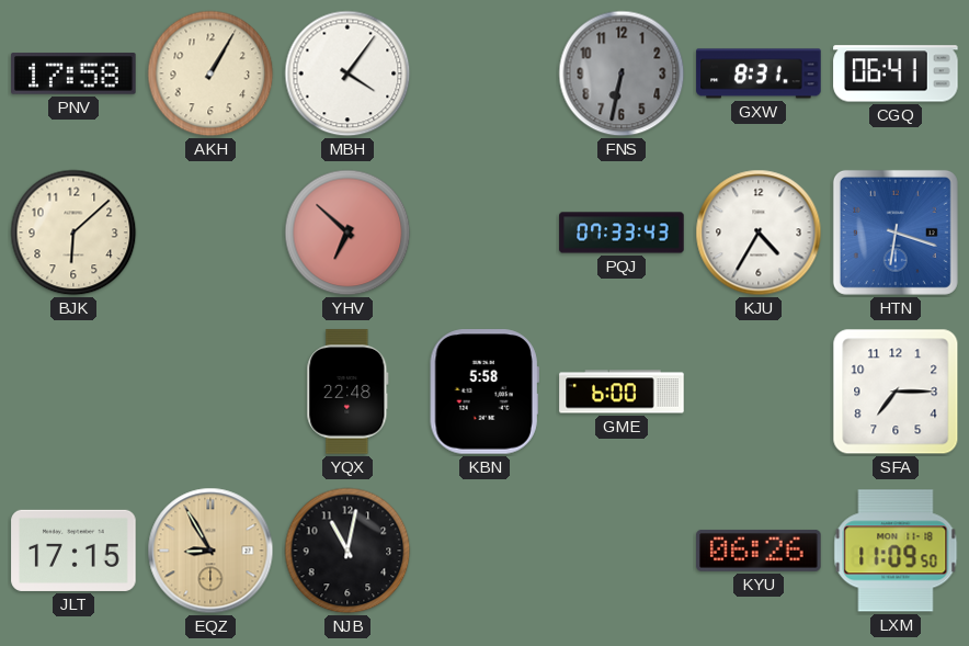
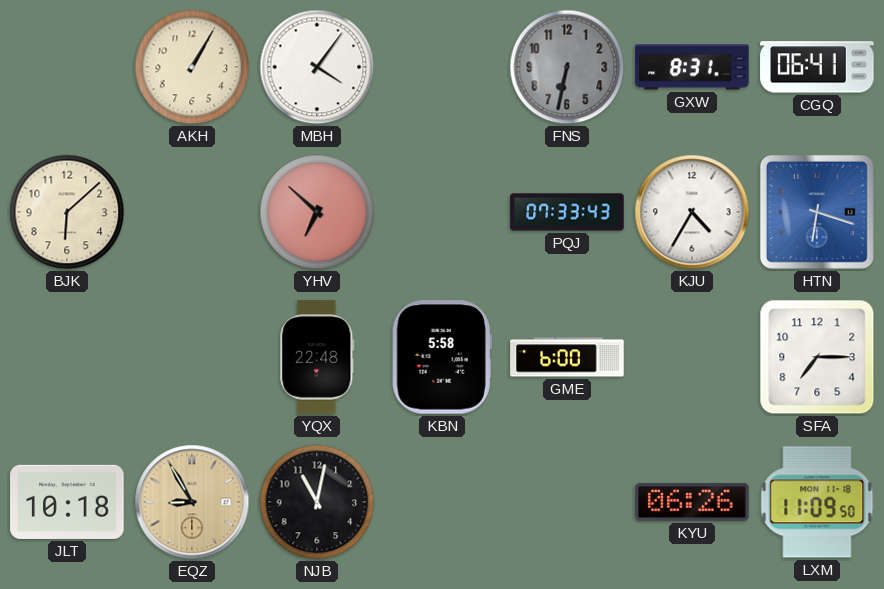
PNV: 17:58 -> none (73, 73)
JLT: 17:15 -> 10:18 (67, 502)
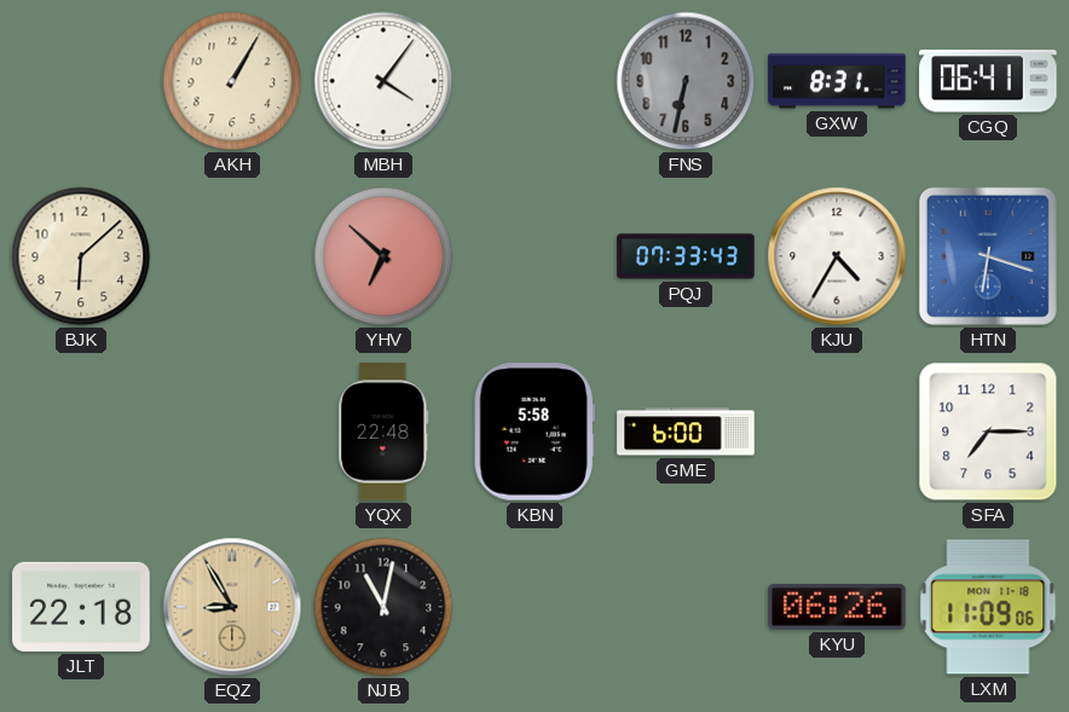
JLT: 10:18 -> 22:18 (81, 607)
LXM: 11:09:50 -> 11:09:06 (988, 607)
